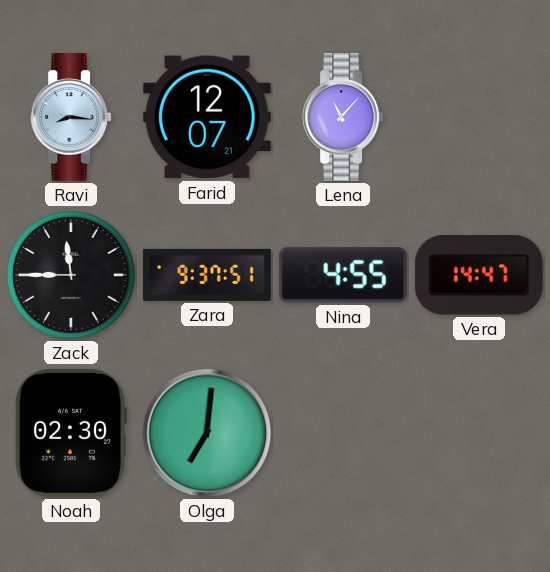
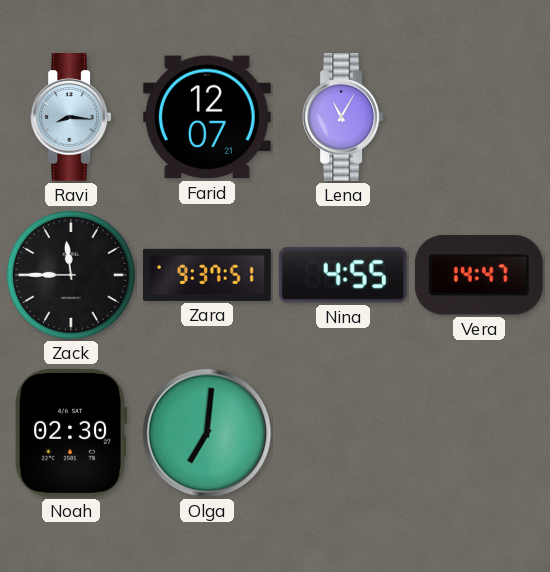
Lena: 11:07 -> 11:05 (343, 118)
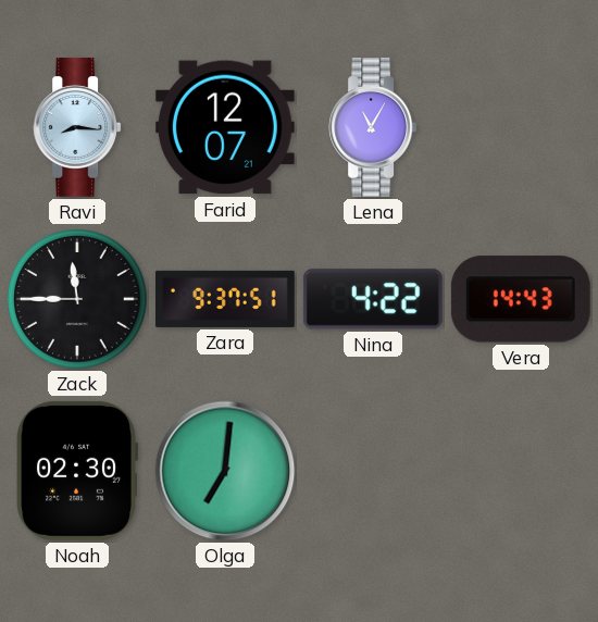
Nina: 4:55 -> 4:22 (373, 299)
Vera: 14:47 -> 14:43 (521, 299)
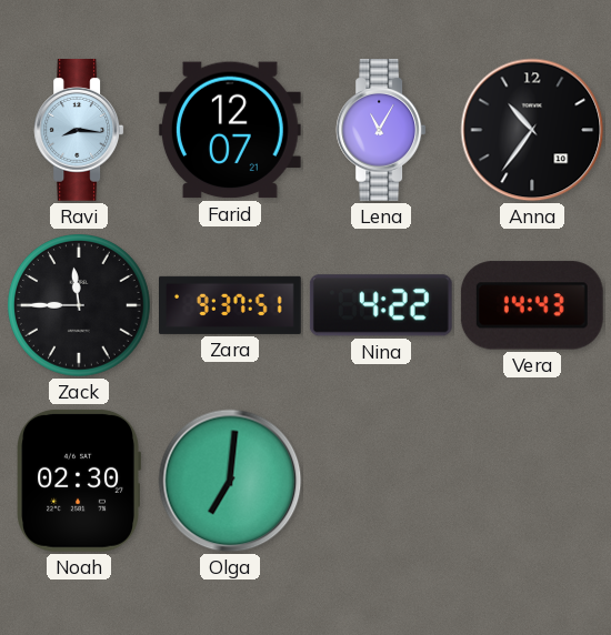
Anna: none -> 10:36 (532, 130)
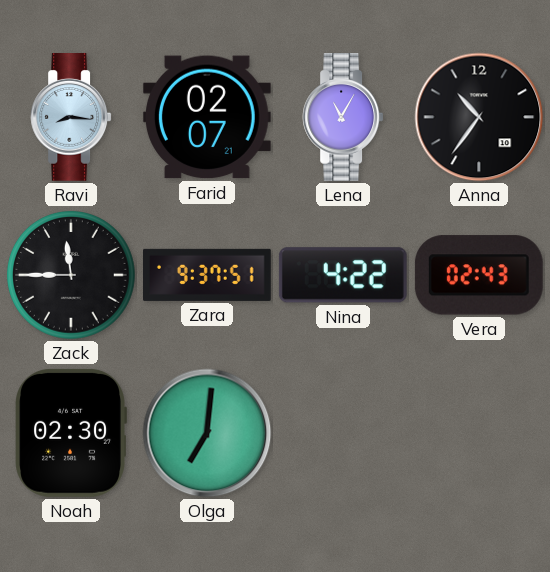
Farid: 12:07 -> 02:07 (207, 117)
Vera: 14:43 -> 02:43 (479, 275)
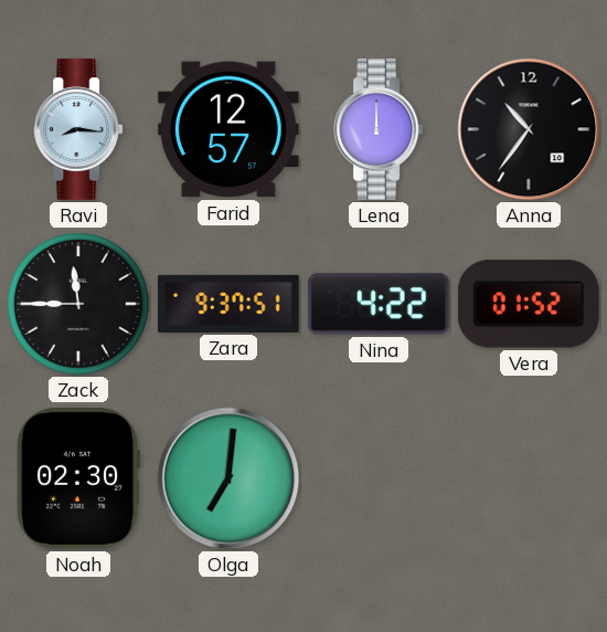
Farid: 02:07 -> 12:57 (228, 129)
Lena: 11:05 -> 12:00 (379, 130)
Vera: 02:43 -> 01:52 (529, 304)
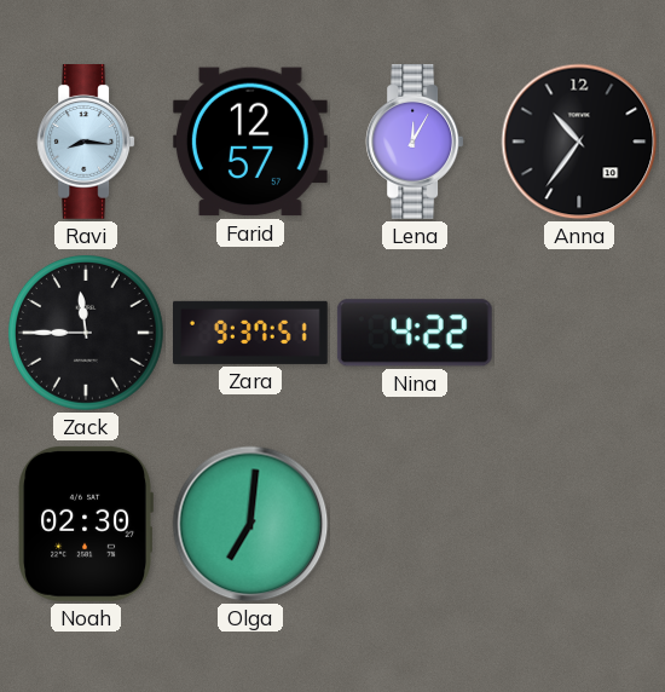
Lena: 12:00 -> 12:05 (415, 143)
Vera: 01:52 -> none (529, 304)
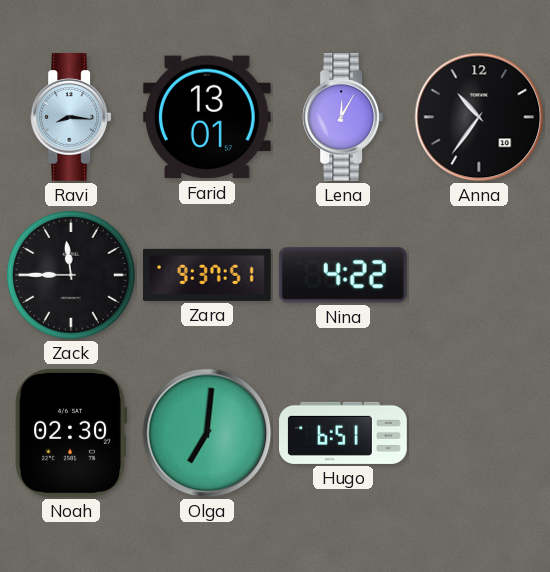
Farid: 12:57 -> 13:01 (207, 117)
Hugo: none -> 6:51 (344, 433)
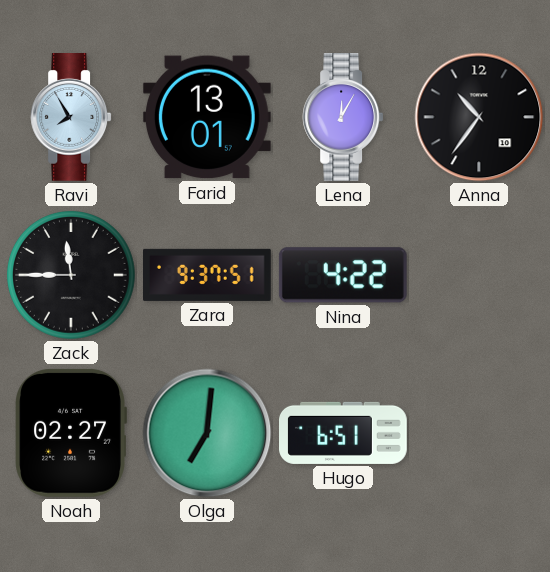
Ravi: 8:16 -> 7:55 (71, 118)
Noah: 02:30 -> 02:27 (71, 433)
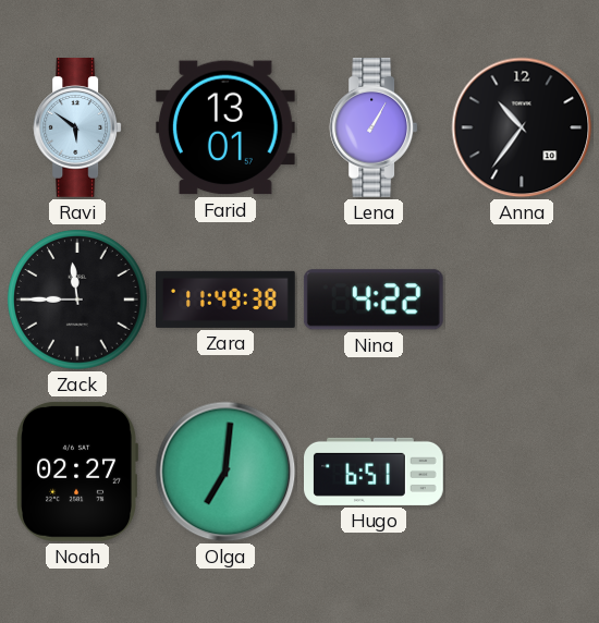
Ravi: 7:55 -> 5:51 (77, 129)
Lena: 12:05 -> 1:05 (374, 129)
Zara: 9:37 -> 11:49 (227, 300)
